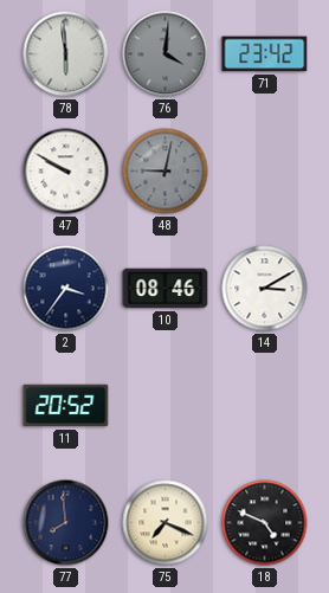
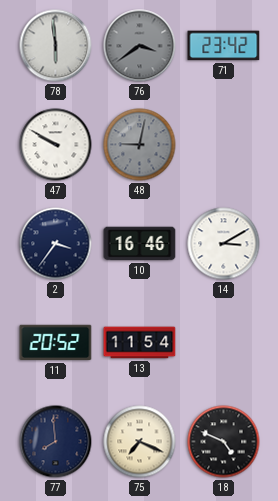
76: 4:01 -> 3:39 (140, 46)
10: 08:46 -> 16:46 (140, 244)
13: none -> 11:54 (140, 343)
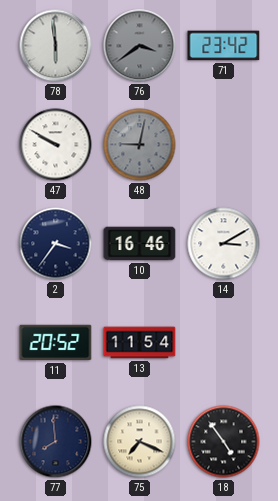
18: 4:49 -> 4:54 (224, 442)
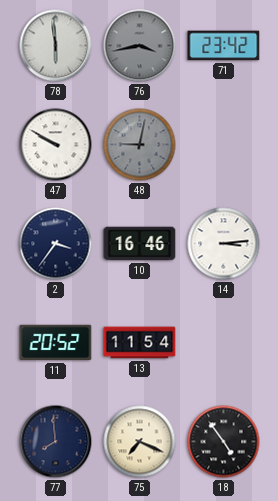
76: 3:39 -> 3:43 (140, 46)
14: 3:10 -> 3:14 (224, 244)
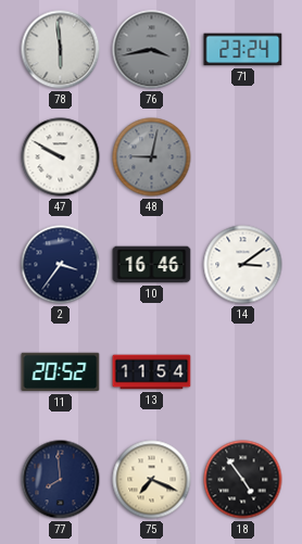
71: 23:42 -> 23:24 (243, 50)
14: 3:14 -> 3:09 (243, 265)
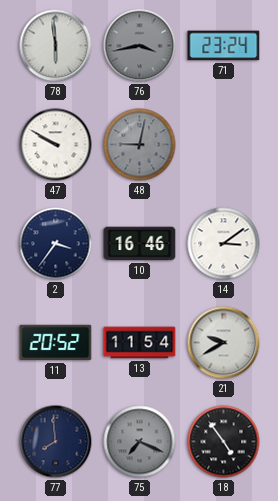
21: none -> 9:40 (224, 343)
75 dial: cream -> grey (140, 442)
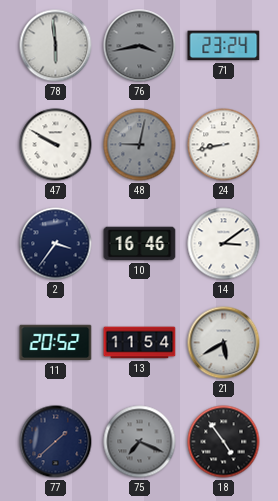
24: none -> 8:43 (224, 145)
21: 9:40 -> 5:40 (224, 343)
77: 7:59 -> 1:38 (56, 442)
